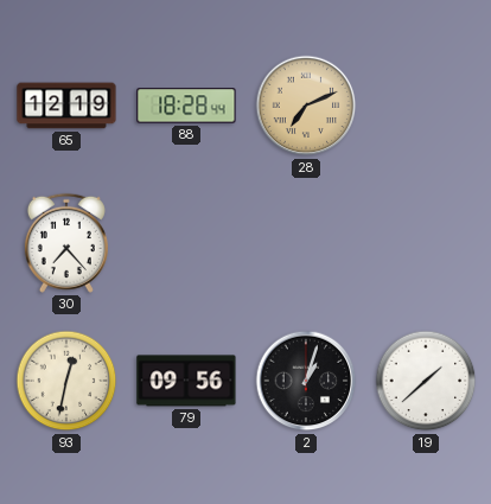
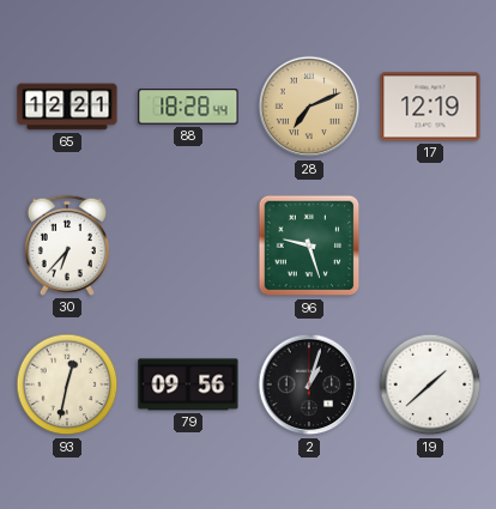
65: 12:19 -> 12:21 (67, 107)
17: none -> 12:19 (430, 107)
30: 7:23 -> 6:37 (67, 246)
96: none -> 9:27 (309, 246)
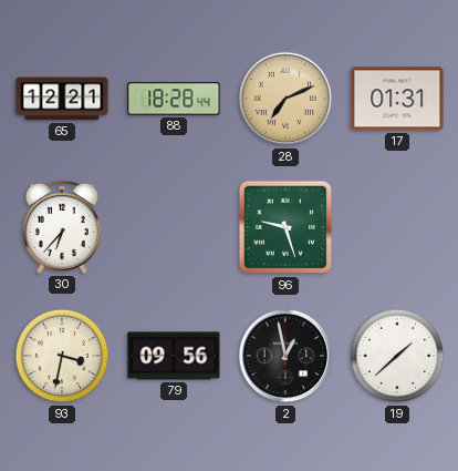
17: 12:19 -> 01:31 (397, 99)
93: 12:32 -> 3:32 (62, 356)
2: 1:03 -> 12:58 (285, 356)
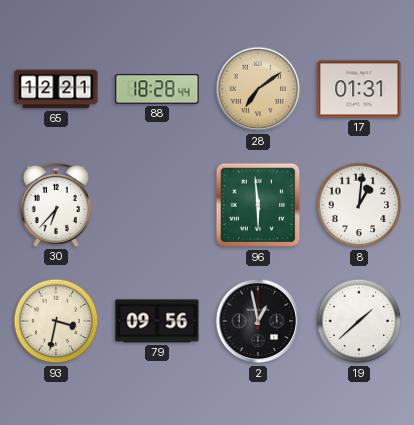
28: 7:11 -> 7:09 (258, 89)
96: 9:27 -> 5:59 (258, 205)
8: none -> 1:01 (359, 205)
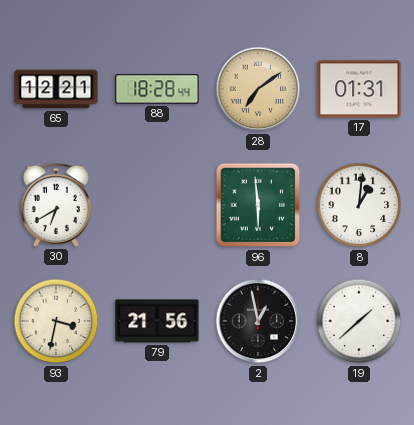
30: 6:37 -> 6:40 (56, 205)
79: 09:56 -> 21:56 (157, 321)
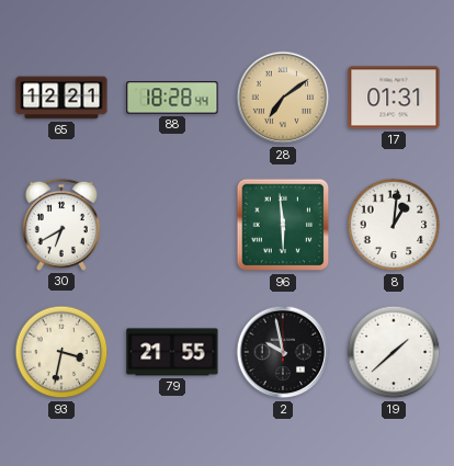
79: 21:56 -> 21:55 (172, 352)
2: 12:58 -> 9:58 (283, 352)
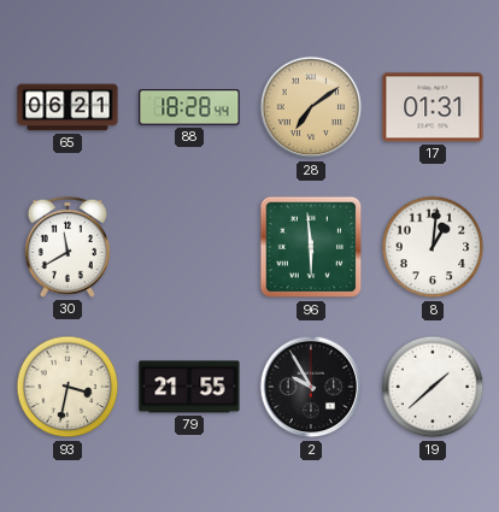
65: 12:21 -> 06:21 (67, 107)
30: 6:40 -> 11:40 (67, 247)
2: 9:58 -> 9:55 (311, 387)
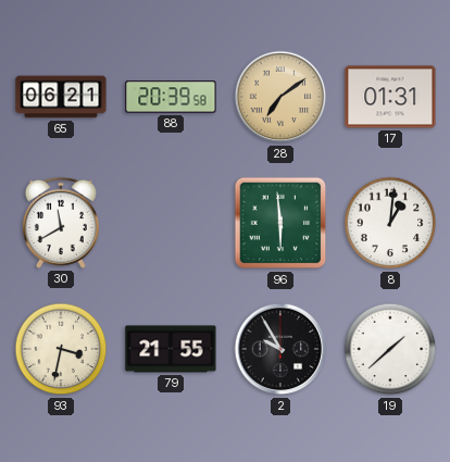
88: 18:28 -> 20:39 (171, 97)
